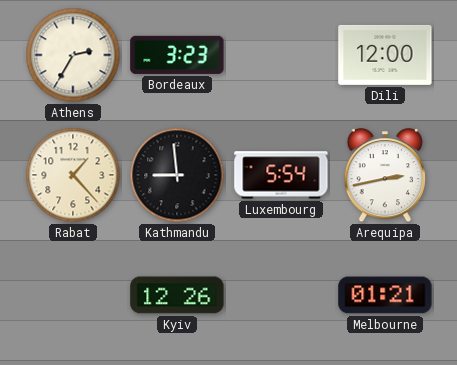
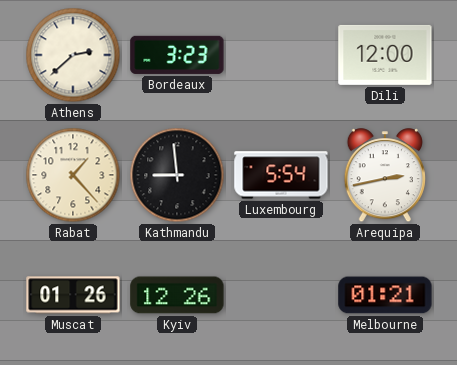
Athens: 2:35 -> 2:38 (73, 55)
Muscat: none -> 01:26 (73, 295)
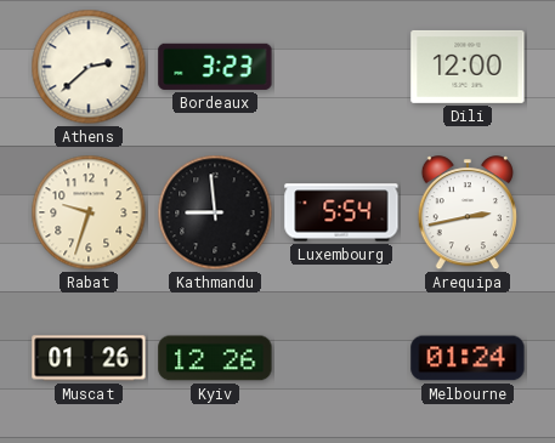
Rabat: 1:23 -> 9:33 (89, 212)
Melbourne: 01:21 -> 01:24 (468, 358)
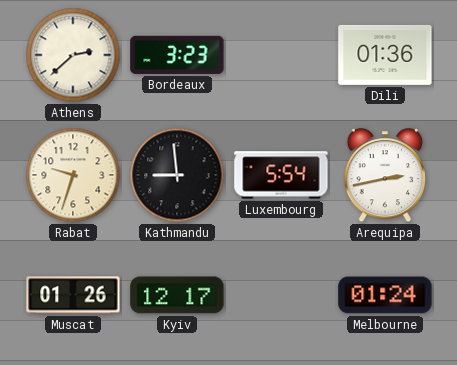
Dili: 12:00 -> 01:36 (385, 55)
Kyiv: 12:26 -> 12:17 (177, 295)
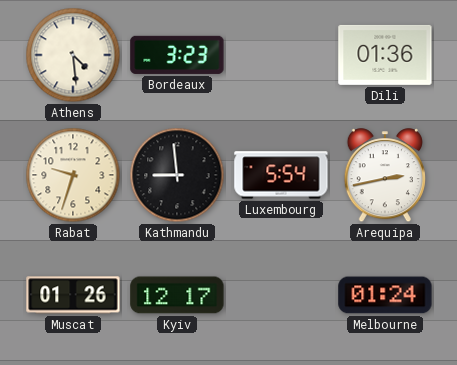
Athens: 2:38 -> 4:29 (73, 55)
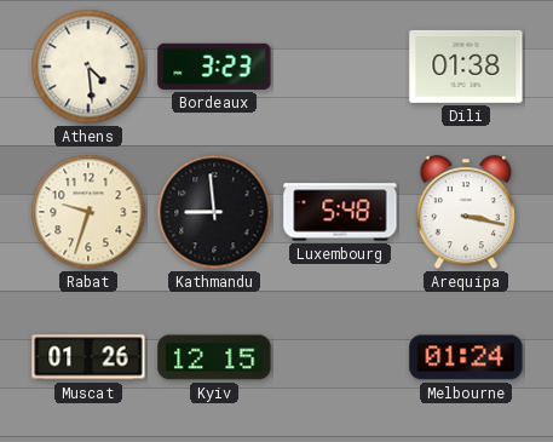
Dili: 01:36 -> 01:38 (466, 67)
Luxembourg: 5:54 -> 5:48 (340, 212)
Arequipa: 2:43 -> 3:17 (466, 213)
Kyiv: 12:17 -> 12:15 (214, 357)
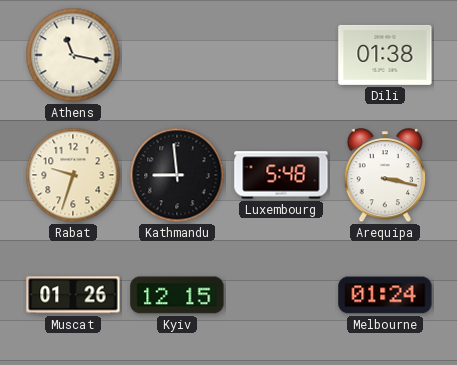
Athens: 4:29 -> 11:17 (73, 55)
Bordeaux: 3:23 -> none (214, 67)
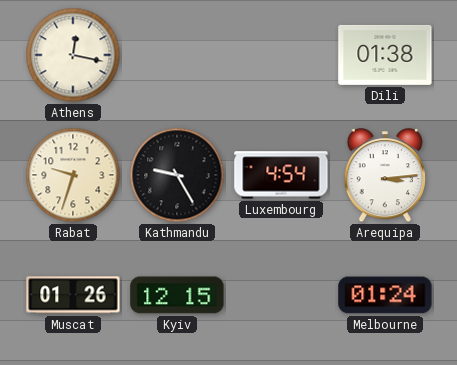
Athens: 11:17 -> 12:17 (73, 55)
Kathmandu: 8:59 -> 9:25 (177, 175)
Luxembourg: 5:48 -> 4:54 (281, 175)
Arequipa: 3:17 -> 3:14 (385, 176)
